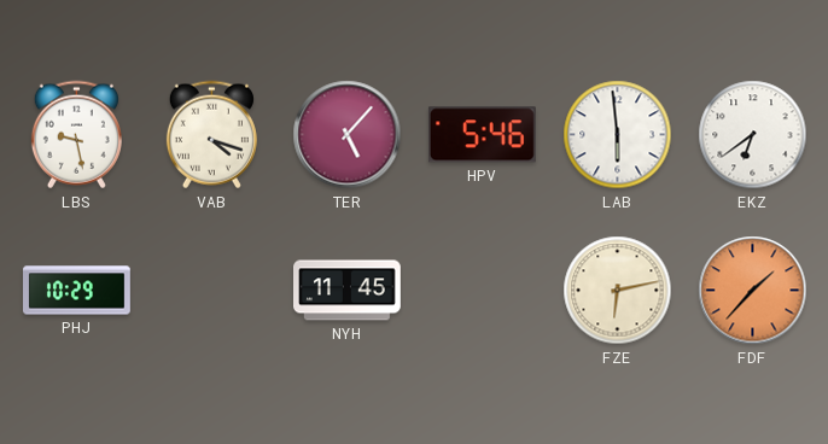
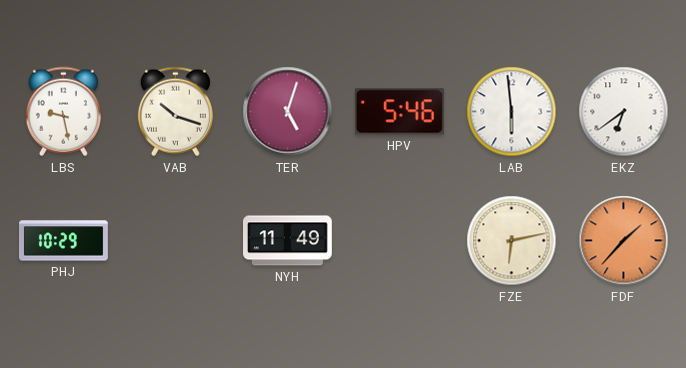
VAB: 4:18 -> 10:18 (175, 112)
TER: 5:07 -> 5:03 (288, 112)
NYH: 11:45 -> 11:49 (288, 241)
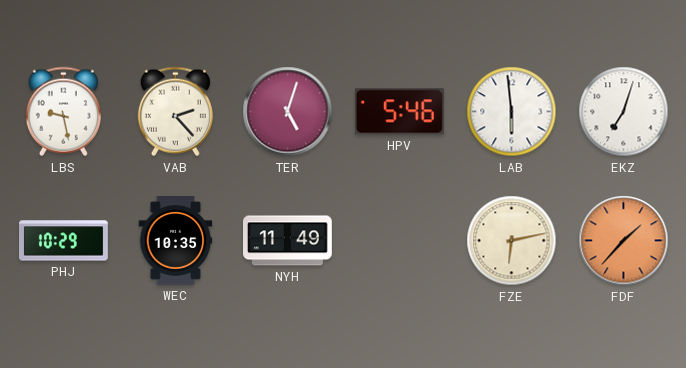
VAB: 10:18 -> 2:23 (175, 112)
EKZ: 6:39 -> 7:03 (624, 112)
WEC: none -> 10:35 (176, 241)
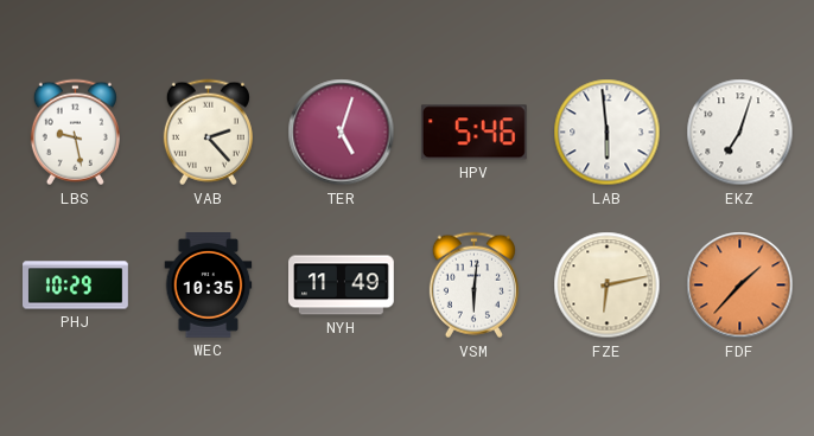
VSM: none -> 6:01 (473, 286)
